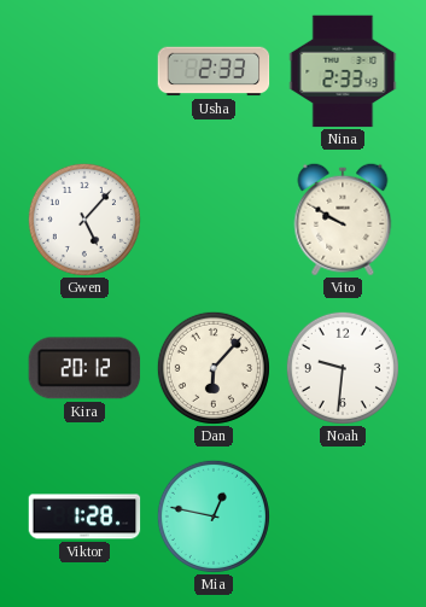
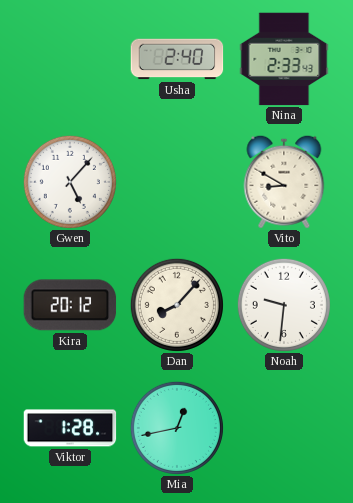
Usha: 2:33 -> 2:40 (177, 59)
Vito: 9:50 -> 8:50 (284, 182)
Dan: 6:07 -> 8:07 (177, 305)
Mia: 12:47 -> 12:43 (177, 428)
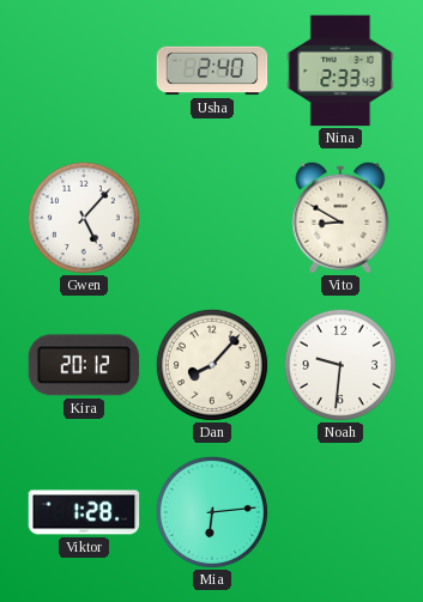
Mia: 12:43 -> 6:14 (212, 512)
